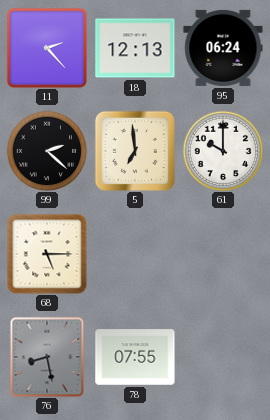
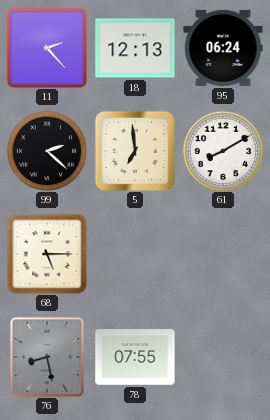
61: 10:00 -> 8:10 (223, 151)
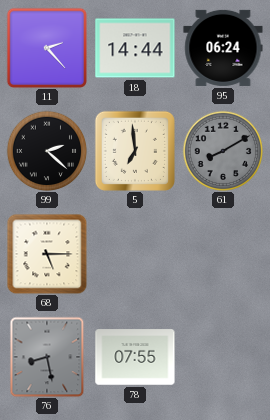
18: 12:13 -> 14:44 (135, 48)
61 dial: white -> grey (223, 151)
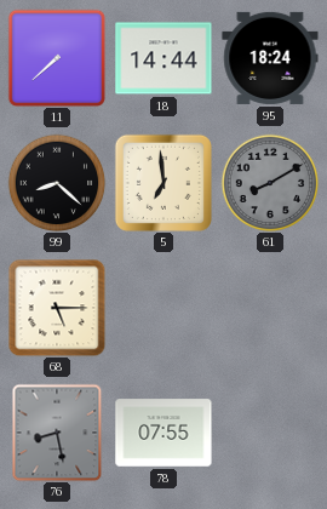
11: 2:23 -> 7:38 (57, 58)
95: 06:24 -> 18:24 (270, 58)
99: 2:22 -> 8:22 (57, 183)
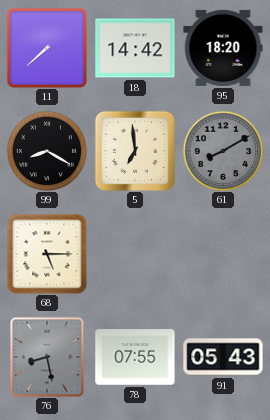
18: 14:44 -> 14:42 (135, 48)
95: 18:24 -> 18:20 (223, 48)
99: 8:22 -> 8:20 (47, 151)
91: none -> 05:43 (223, 357)
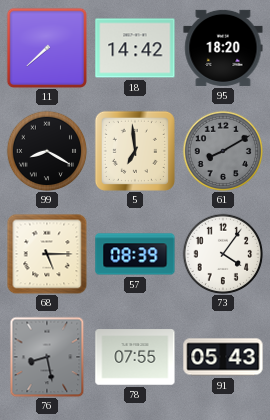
57: none -> 08:39 (135, 254)
73: none -> 4:06 (223, 254)
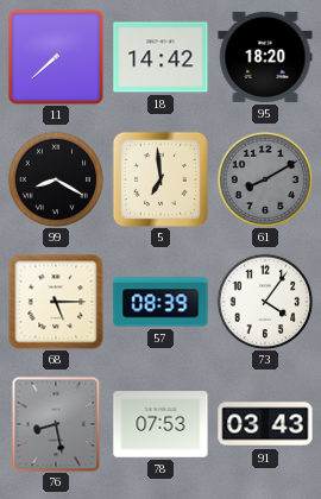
78: 07:55 -> 07:53 (160, 424)
91: 05:43 -> 03:43 (265, 424)
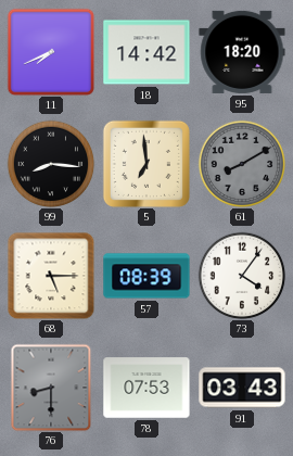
11: 7:38 -> 7:41 (51, 52)
99: 8:20 -> 8:16 (51, 164)
76: 8:28 -> 8:30 (51, 388)
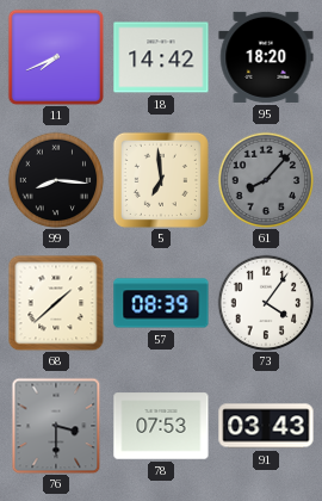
61: 8:10 -> 8:07 (266, 180)
68: 5:15 -> 1:38 (56, 303)
76: 8:30 -> 3:30 (56, 426)
